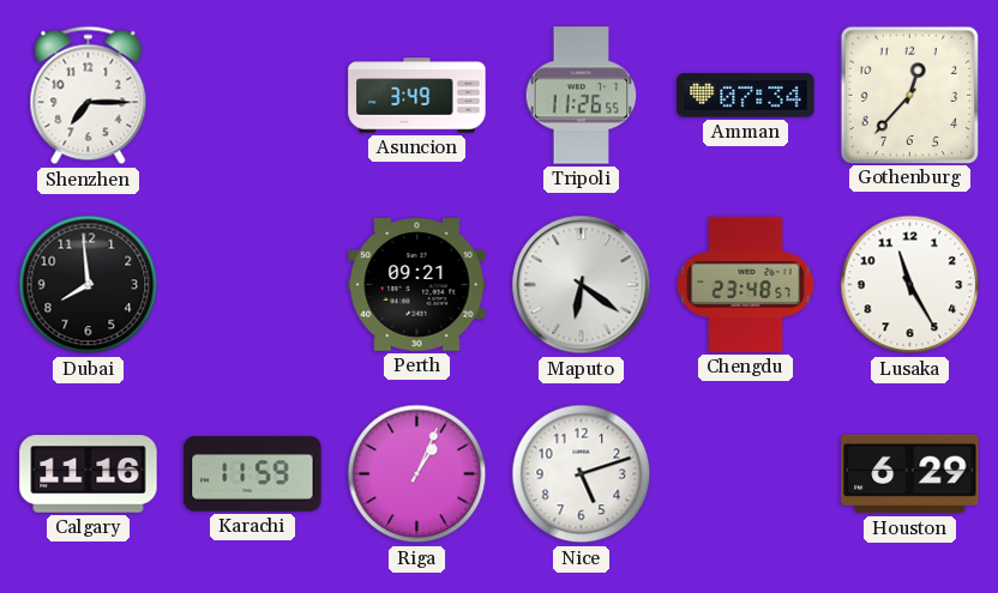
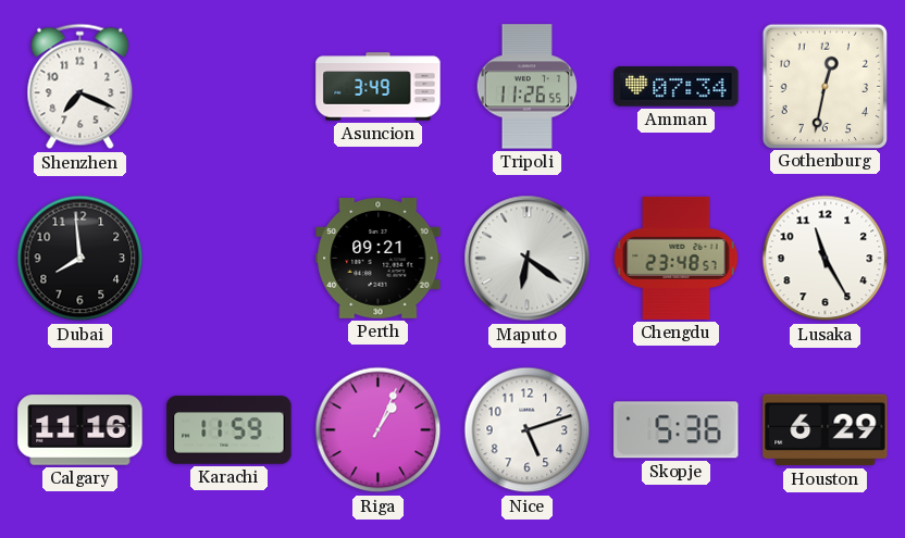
Shenzhen: 7:15 -> 7:19 (80, 87)
Gothenburg: 12:37 -> 12:32 (825, 86)
Skopje: none -> 5:36 (677, 430)
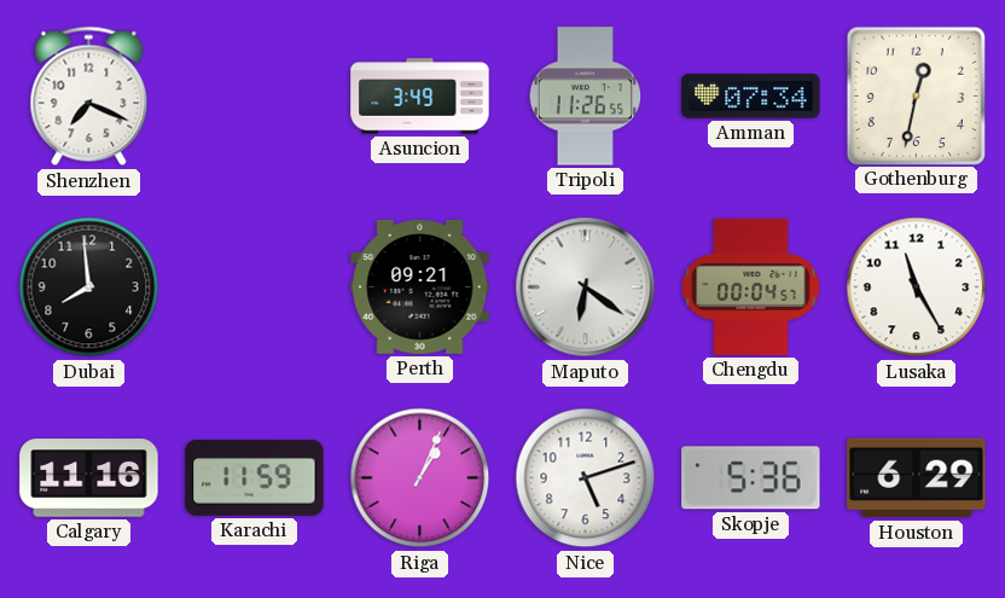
Chengdu: 23:48 -> 00:04 (751, 286)
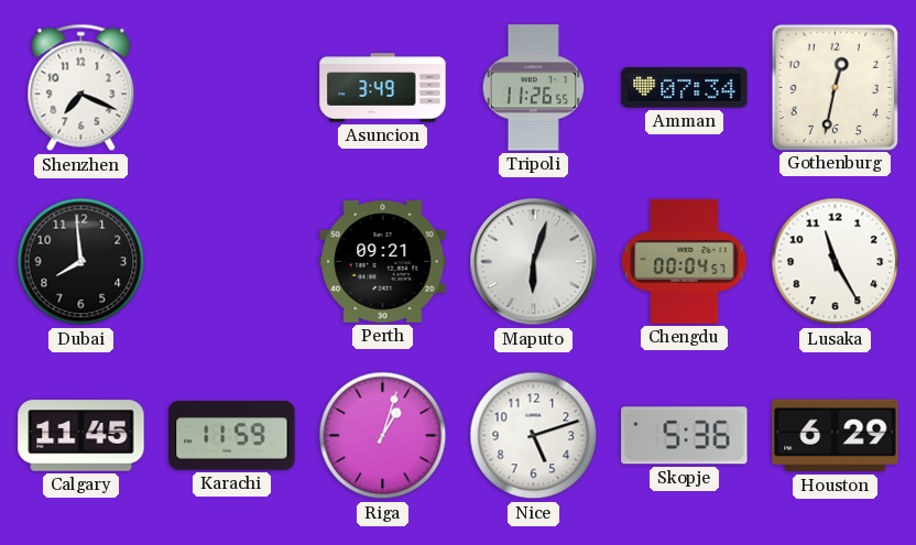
Maputo: 6:21 -> 6:03 (534, 262)
Calgary: 11:16 -> 11:45 (81, 436)
Riga: 1:04 -> 1:03 (383, 436)
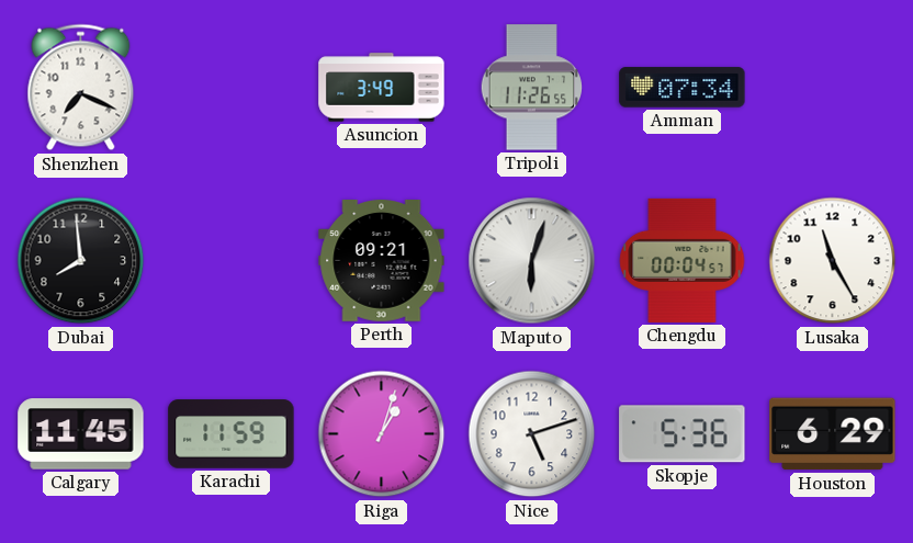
Gothenburg: 12:32 -> none (835, 87)
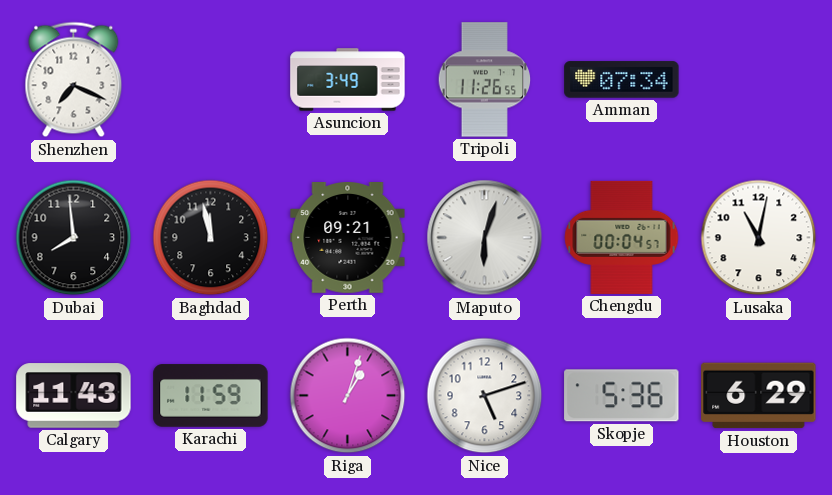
Baghdad: none -> 11:58 (211, 238)
Lusaka: 11:25 -> 11:02 (759, 238)
Calgary: 11:45 -> 11:43 (74, 396)
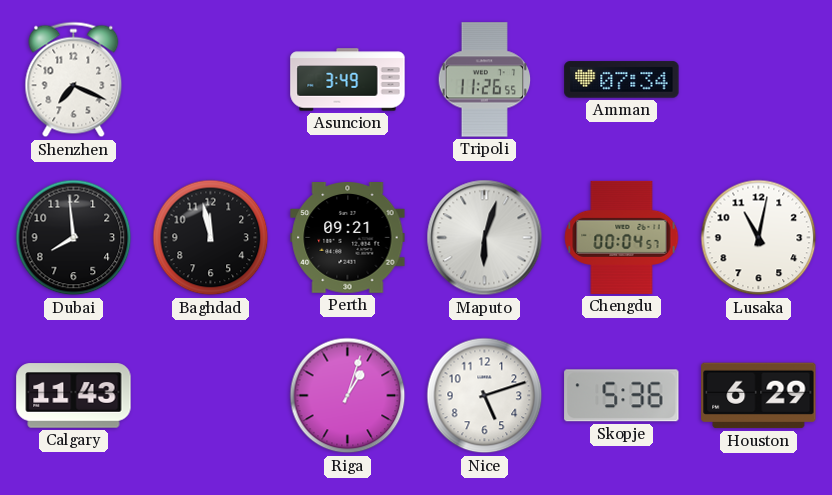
Karachi: 11:59 -> none (211, 396)
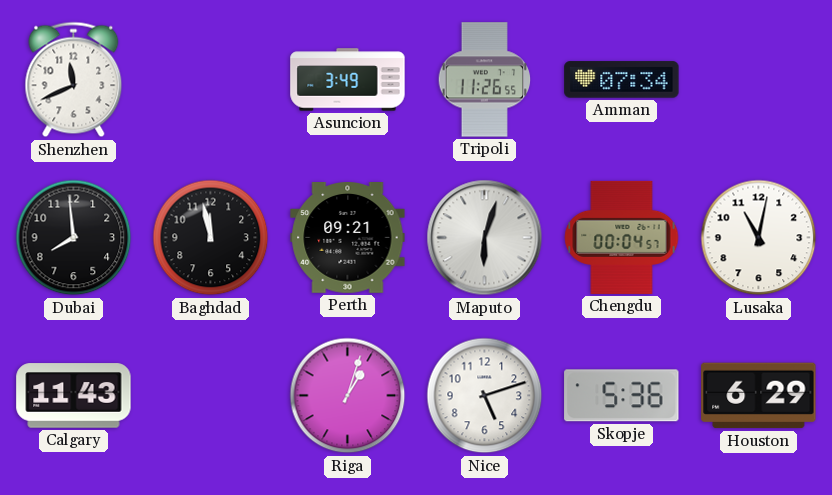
Shenzhen: 7:19 -> 11:41 (74, 80)
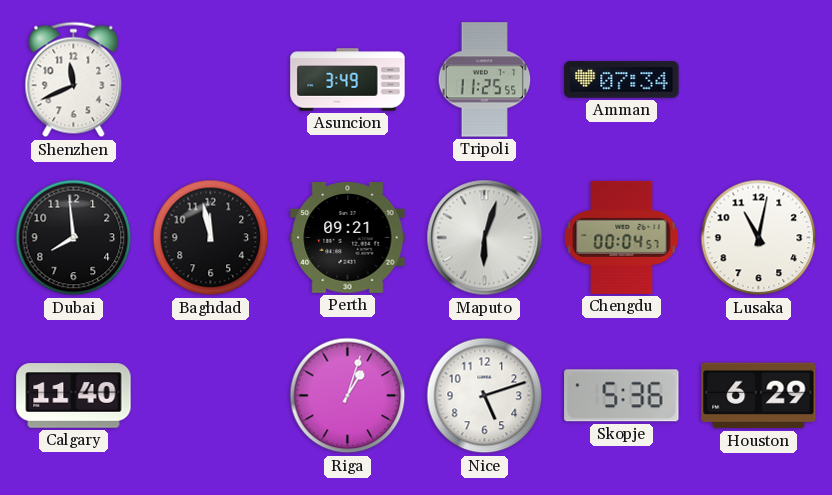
Tripoli: 11:26 -> 11:25 (485, 80)
Calgary: 11:43 -> 11:40 (74, 396)
